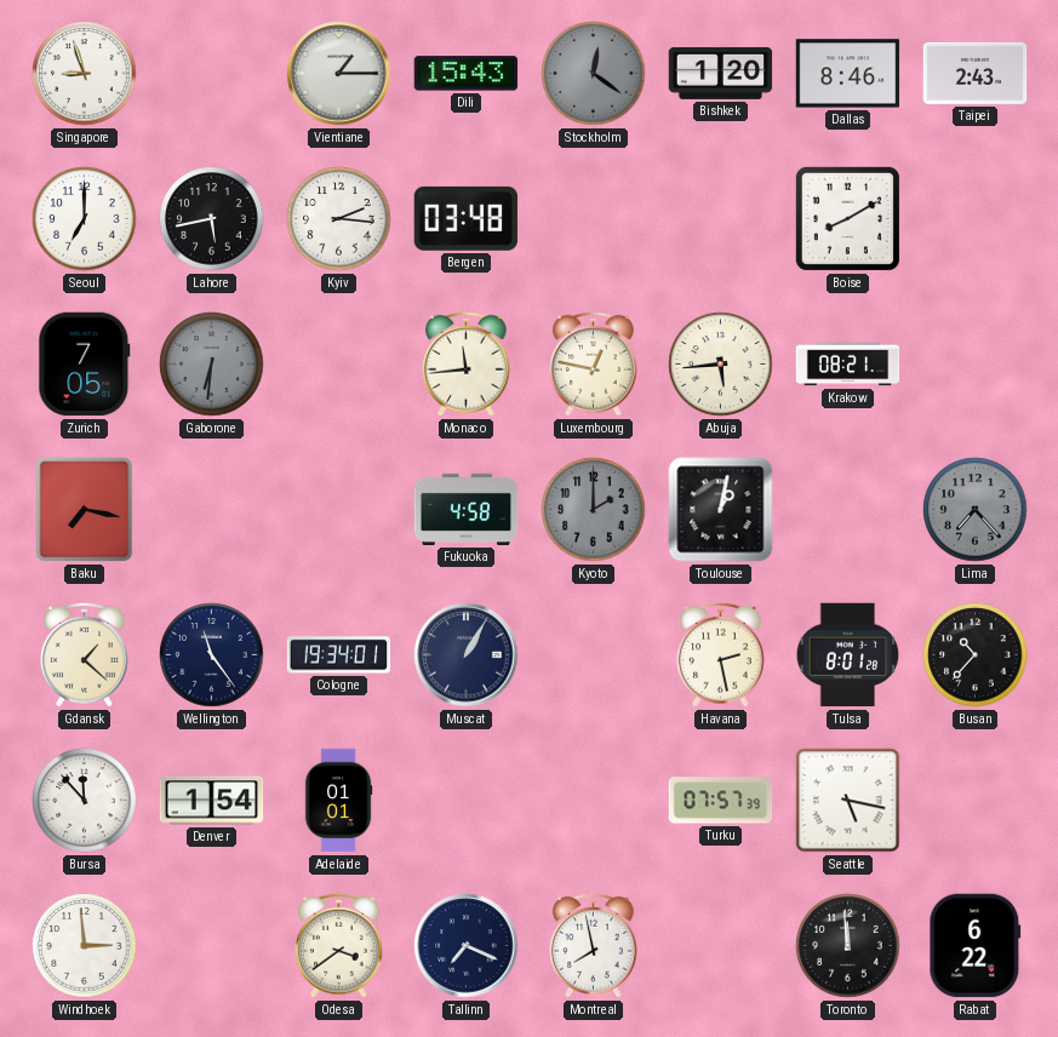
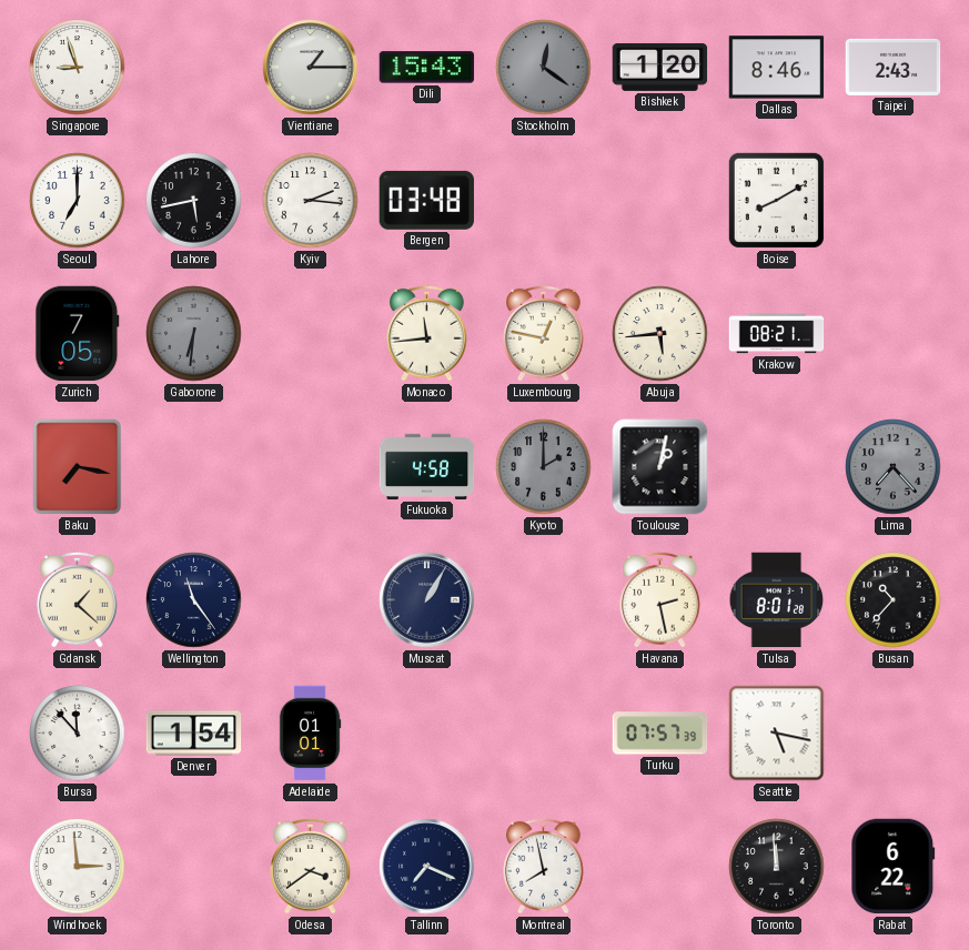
Cologne: 19:34 -> none (339, 655)
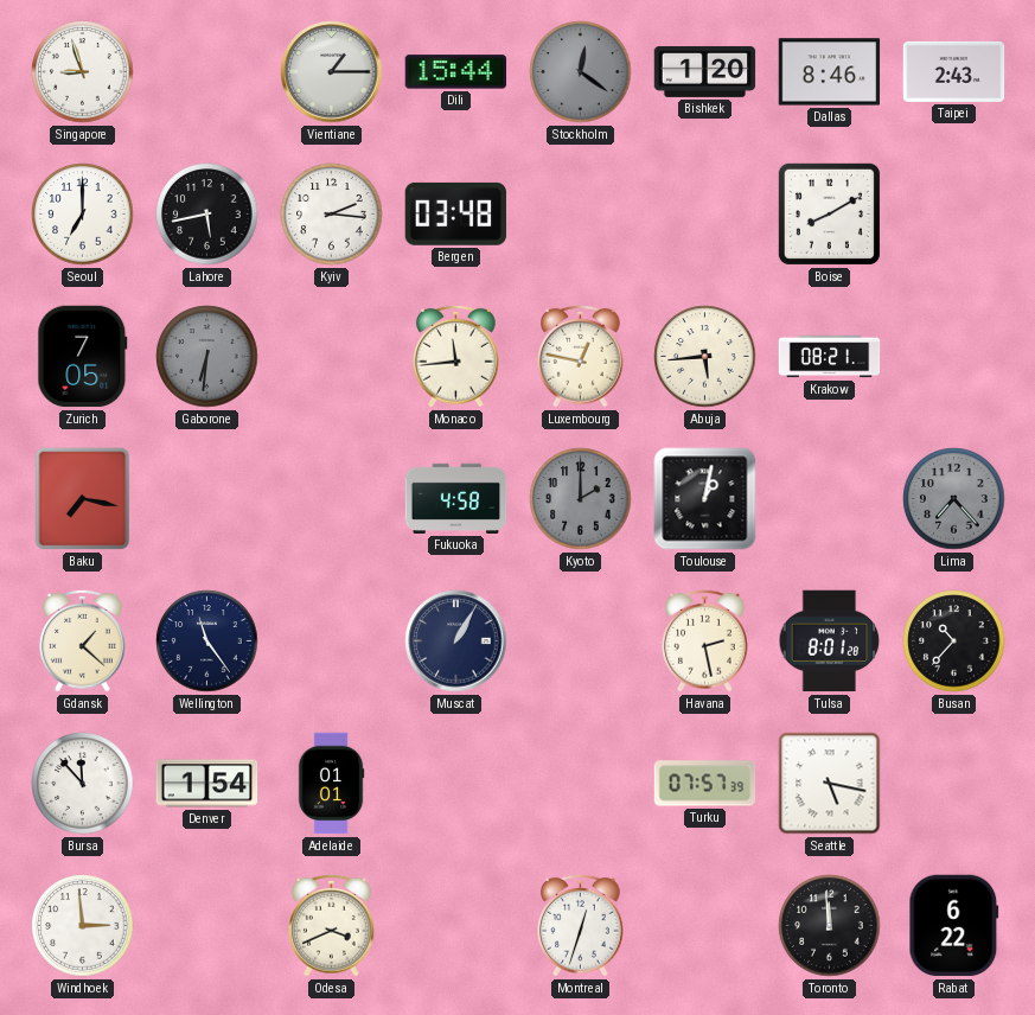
Dili: 15:43 -> 15:44 (456, 72)
Odesa: 3:39 -> 3:41 (332, 925)
Tallinn: 7:19 -> none (427, 867)
Montreal: 7:58 -> 12:33 (581, 925)
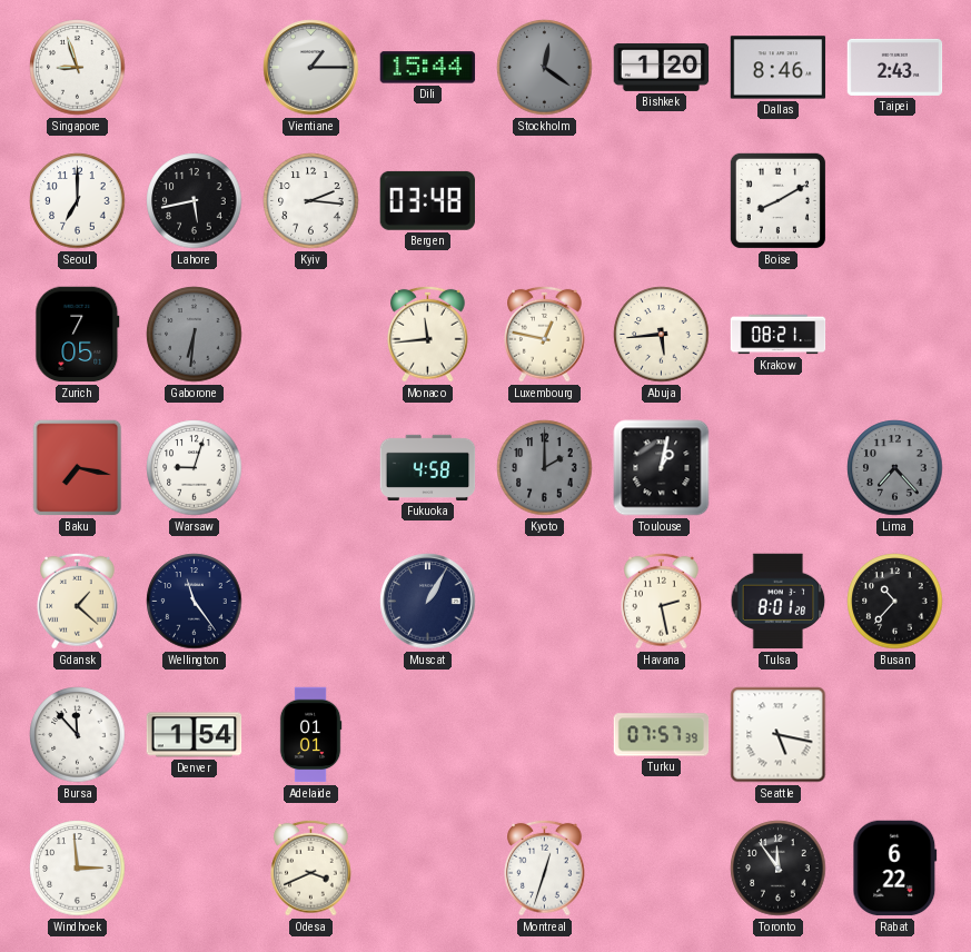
Warsaw: none -> 9:03 (195, 468)
Toronto: 11:59 -> 11:54 (779, 869)
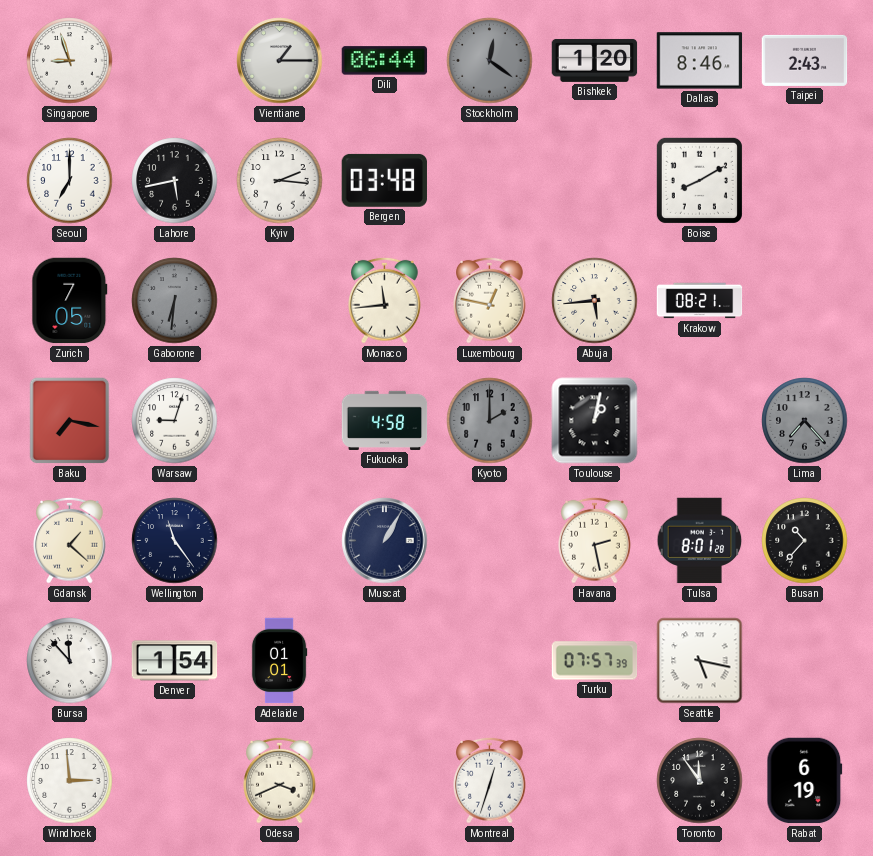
Dili: 15:44 -> 06:44 (385, 61)
Rabat: 6:22 -> 6:19 (805, 781)
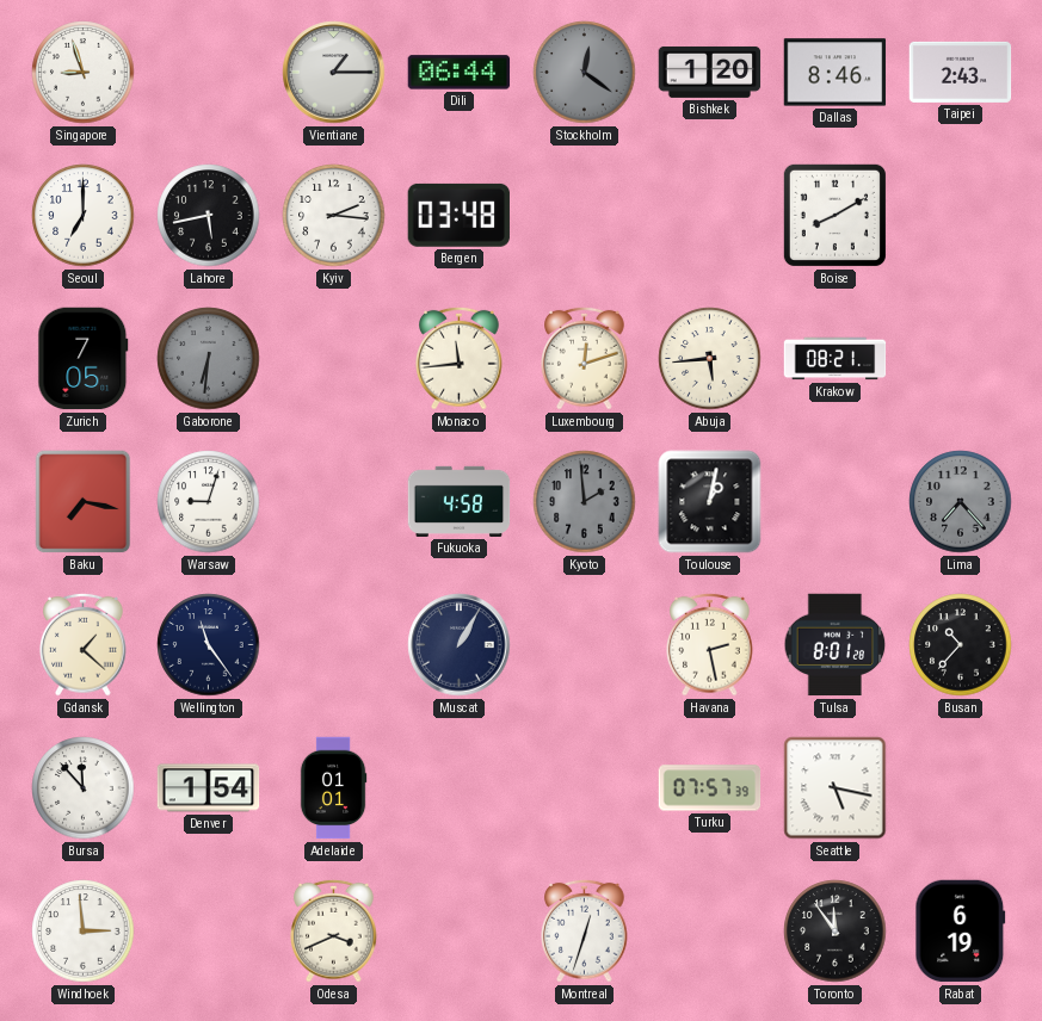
Luxembourg: 12:47 -> 12:12 (585, 358)
Kyoto: 2:00 -> 1:59 (585, 502)
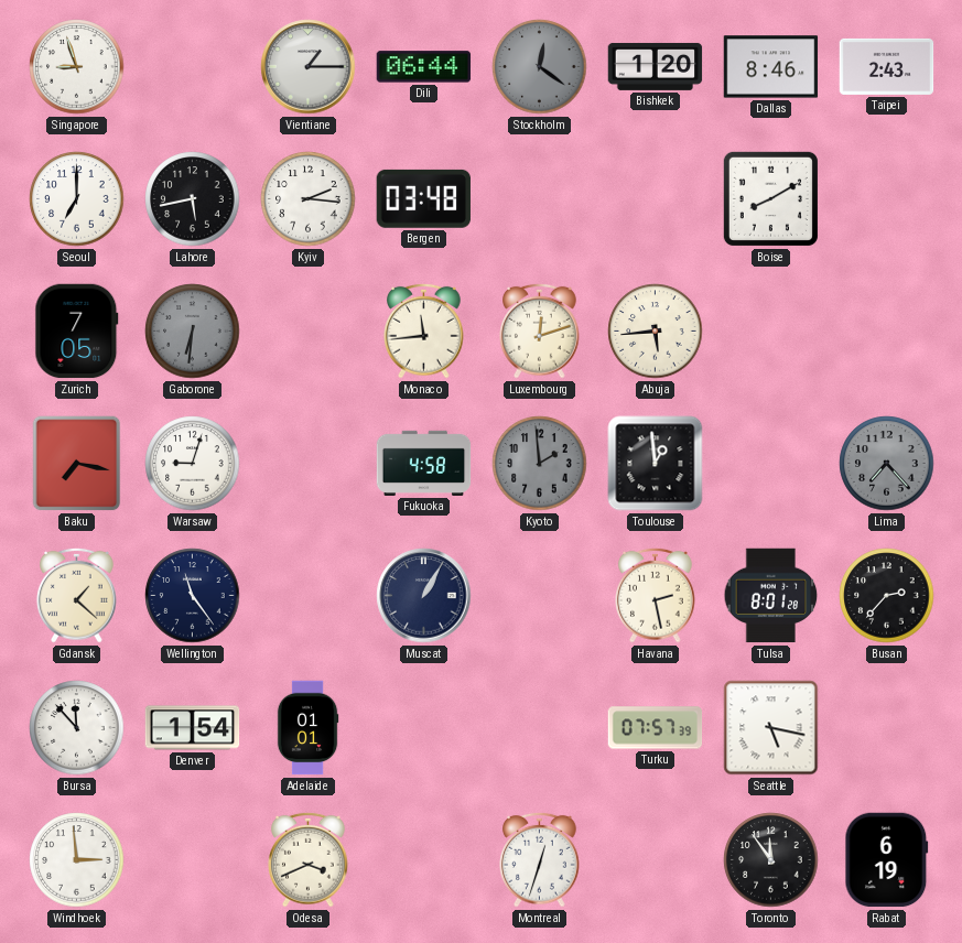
Krakow: 08:21 -> none (836, 359)
Toulouse: 1:02 -> 12:59 (656, 464)
Busan: 10:37 -> 2:37 (887, 596)
